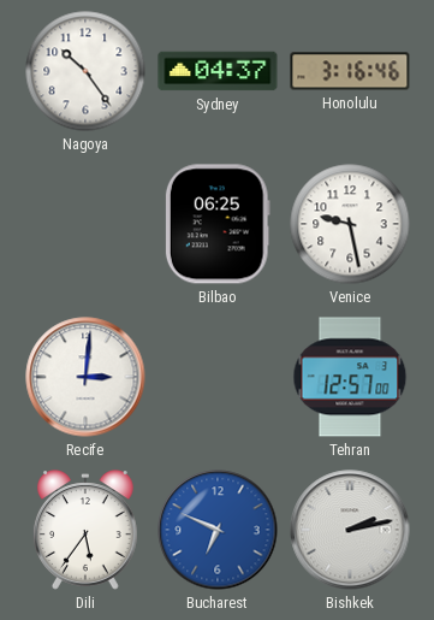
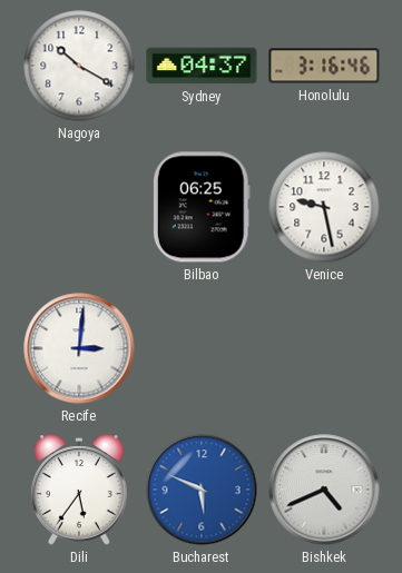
Nagoya: 10:24 -> 10:20 (79, 66)
Tehran: 12:57 -> none (350, 377)
Bucharest: 6:49 -> 5:49 (202, 490)
Bishkek: 2:13 -> 4:41 (324, 490)
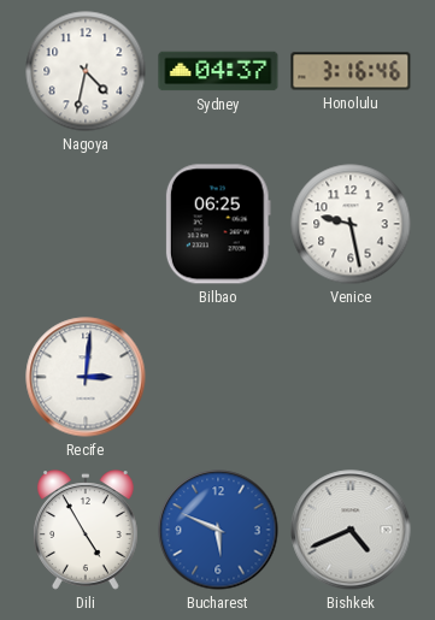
Nagoya: 10:20 -> 4:32 (86, 71)
Dili: 5:36 -> 4:55 (86, 530)
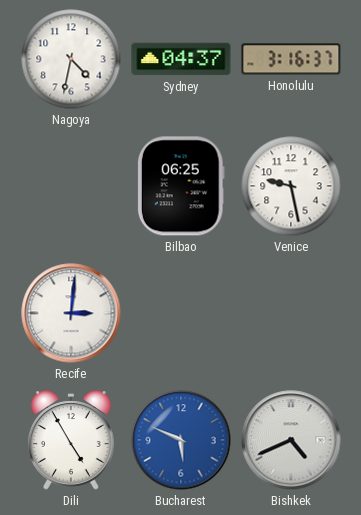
Honolulu: 3:16:46 -> 3:16:37 (291, 59)
